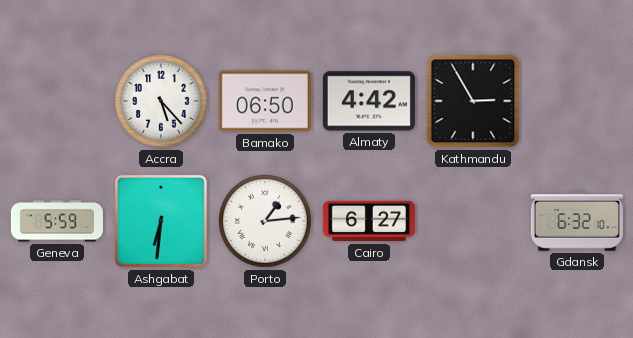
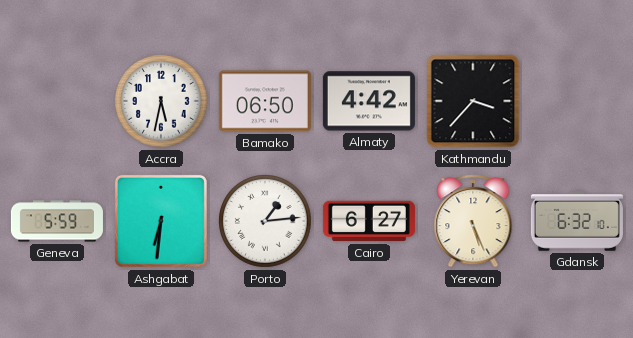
Accra: 5:23 -> 5:32 (162, 102)
Kathmandu: 2:55 -> 3:37 (473, 101)
Yerevan: none -> 5:26 (473, 222)
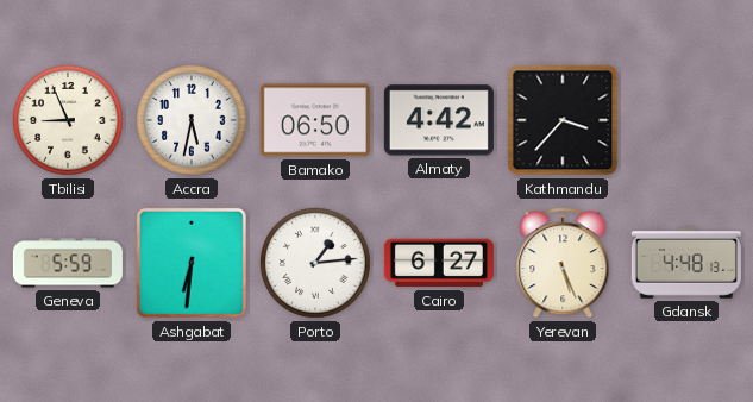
Tbilisi: none -> 8:56 (69, 121)
Gdansk: 6:32 -> 4:48 (686, 264)
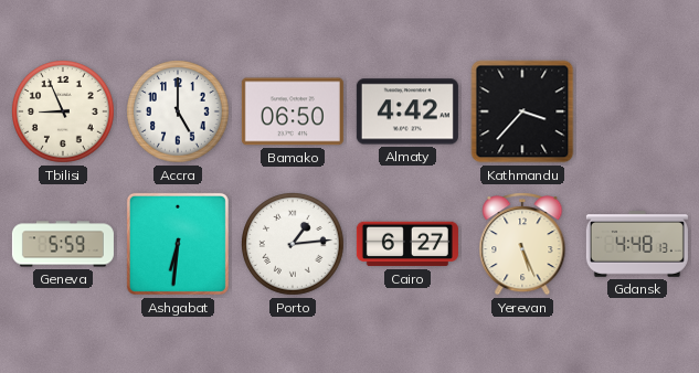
Accra: 5:32 -> 5:00 (179, 113)
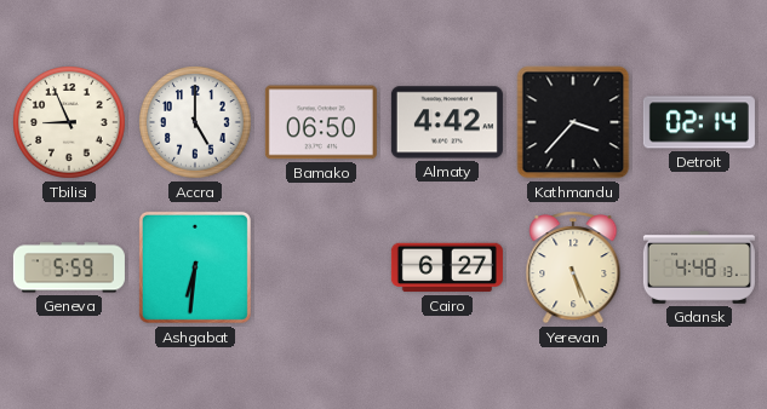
Detroit: none -> 02:14 (699, 122)
Porto: 1:14 -> none (294, 245)
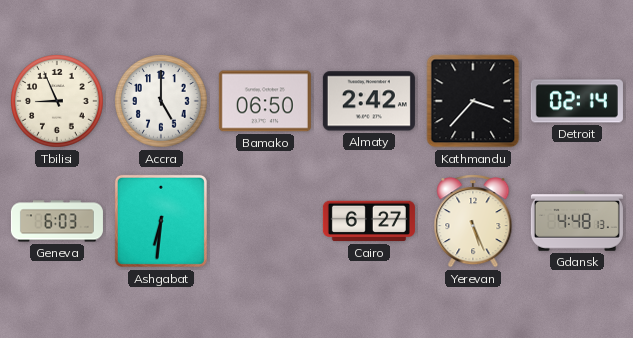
Almaty: 4:42 -> 2:42 (369, 101)
Geneva: 5:59 -> 6:03 (57, 221)
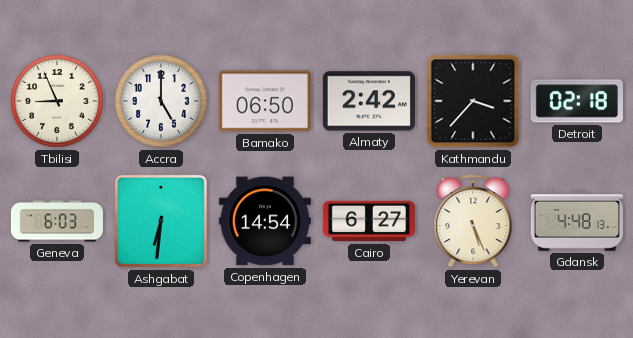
Detroit: 02:14 -> 02:18 (577, 101)
Copenhagen: none -> 14:54 (265, 221)
